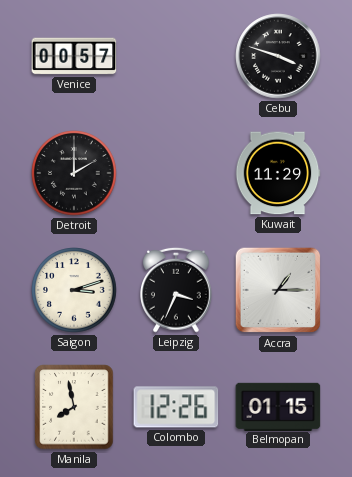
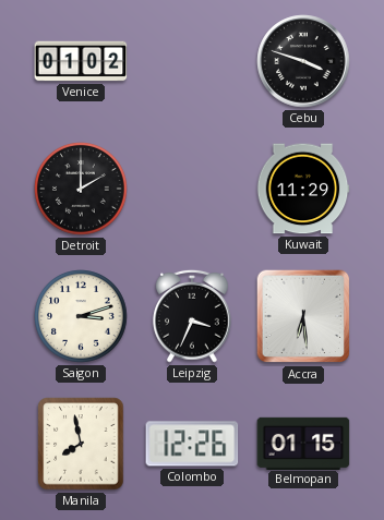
Venice: 00:57 -> 01:02 (81, 61)
Accra: 1:15 -> 6:29 (303, 316)
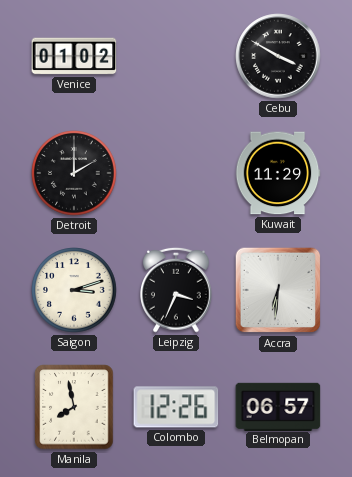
Cebu: 3:48 -> 3:50 (278, 56)
Accra: 6:29 -> 6:31 (278, 290)
Belmopan: 01:15 -> 06:57 (278, 406)
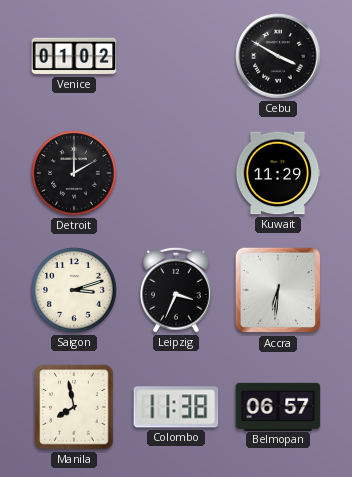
Colombo: 12:26 -> 11:38 (176, 407)
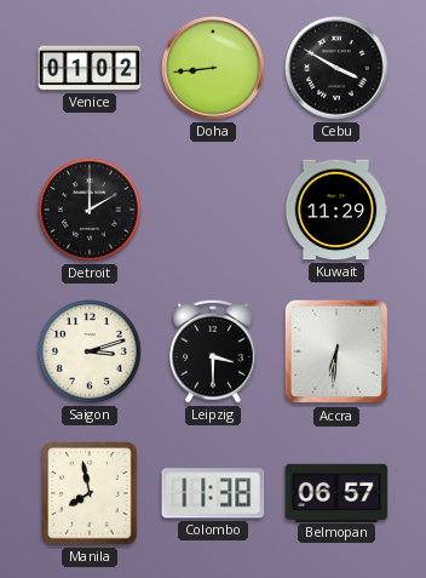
Doha: none -> 8:44 (213, 68)
Leipzig: 3:34 -> 3:30 (213, 351)
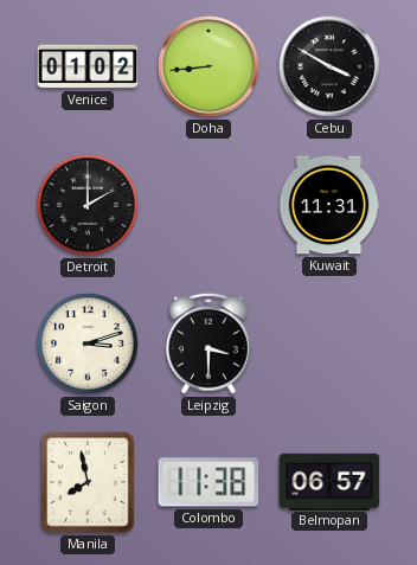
Kuwait: 11:29 -> 11:31 (329, 205)
Accra: 6:31 -> none (336, 351)
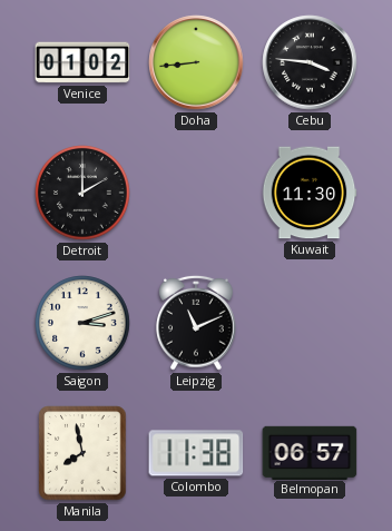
Cebu: 3:50 -> 3:46 (310, 62)
Kuwait: 11:31 -> 11:30 (310, 193)
Leipzig: 3:30 -> 11:11 (196, 323)
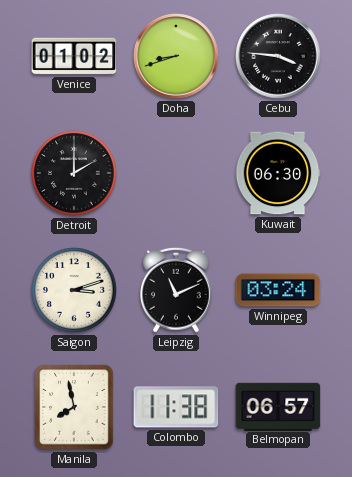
Doha: 8:44 -> 8:42 (176, 56)
Kuwait: 11:30 -> 06:30 (278, 173)
Winnipeg: none -> 03:24 (278, 290)
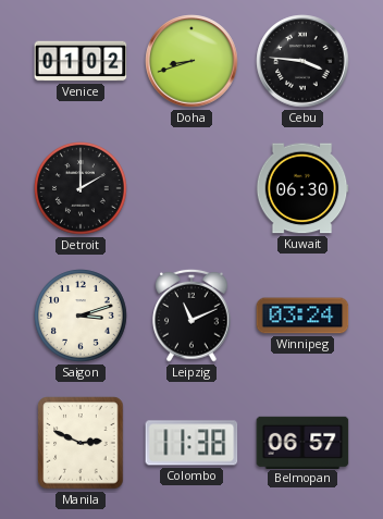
Manila: 7:58 -> 2:49 (81, 443)
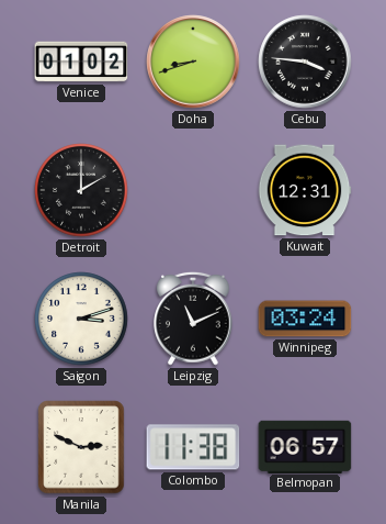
Kuwait: 06:30 -> 12:31 (305, 190)
